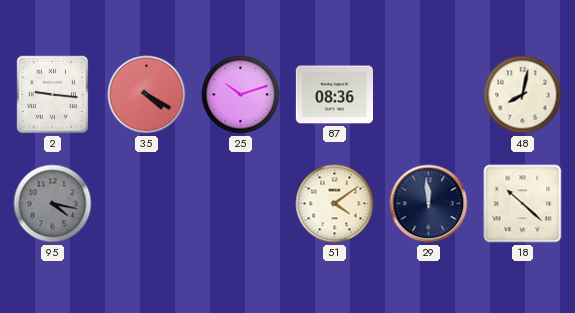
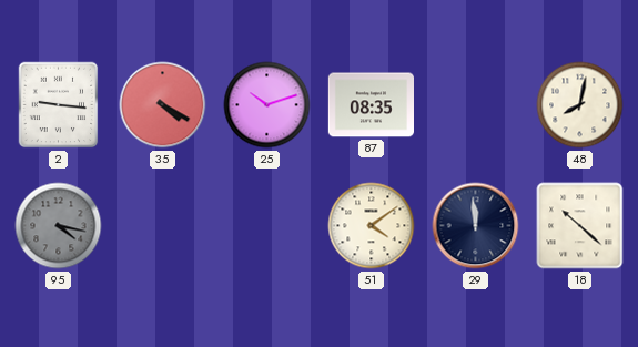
87: 08:36 -> 08:35 (371, 105)
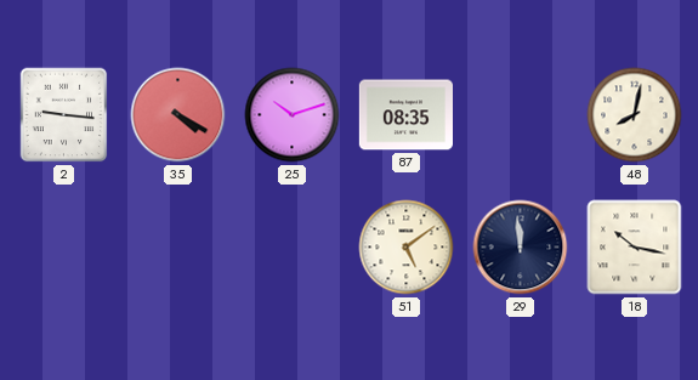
95: 4:17 -> none (59, 226)
51: 4:09 -> 5:09 (407, 248)
18: 10:22 -> 10:17 (635, 248)
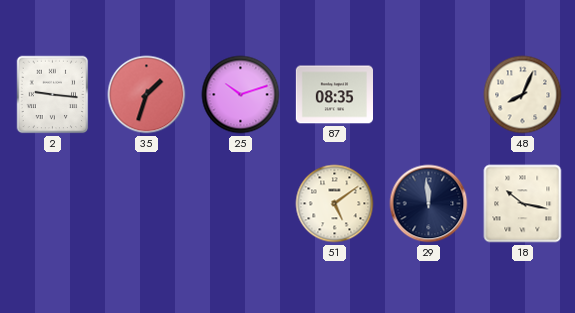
35: 4:20 -> 1:33 (147, 95)
48: 8:02 -> 8:04 (523, 95)
